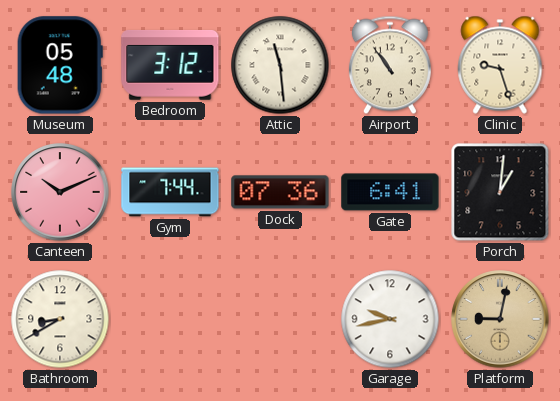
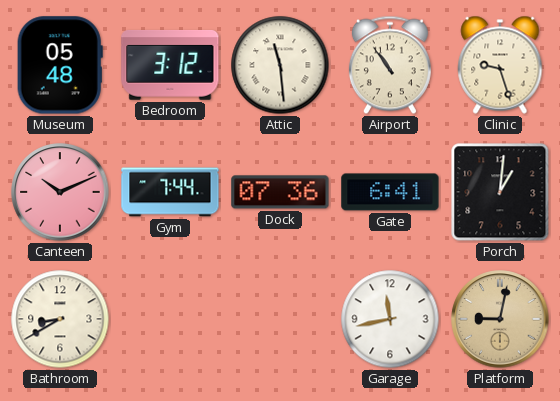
Garage: 9:43 -> 11:43 (390, 319)
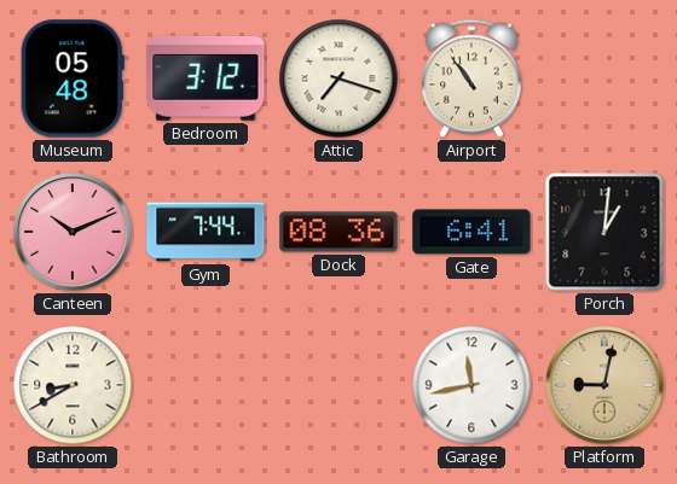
Attic: 11:29 -> 7:18 (338, 78)
Clinic: 9:27 -> none (500, 65)
Dock: 07:36 -> 08:36 (338, 232)
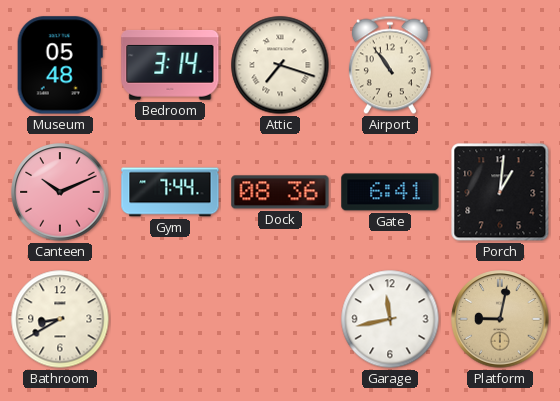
Bedroom: 3:12 -> 3:14 (170, 65)
